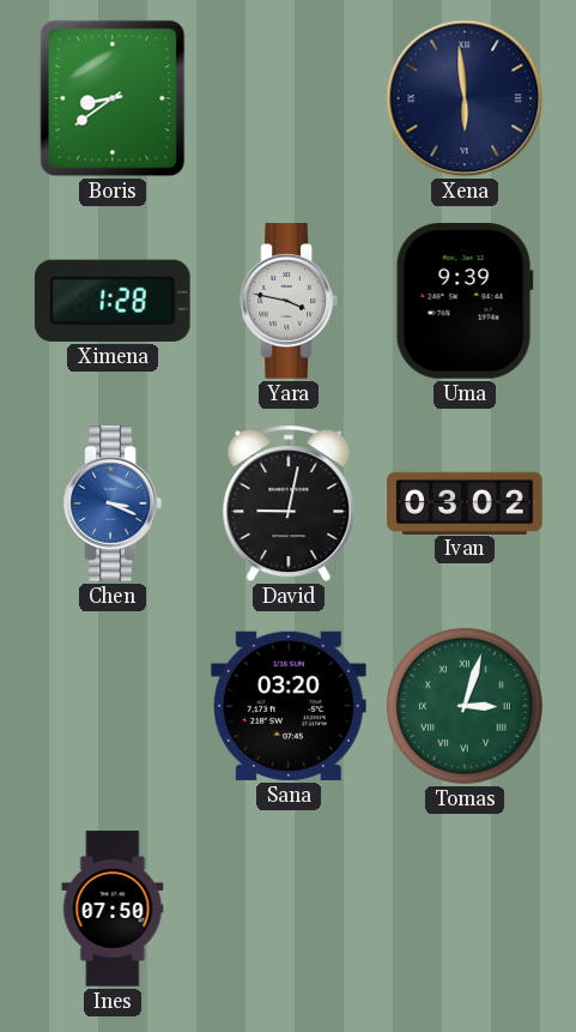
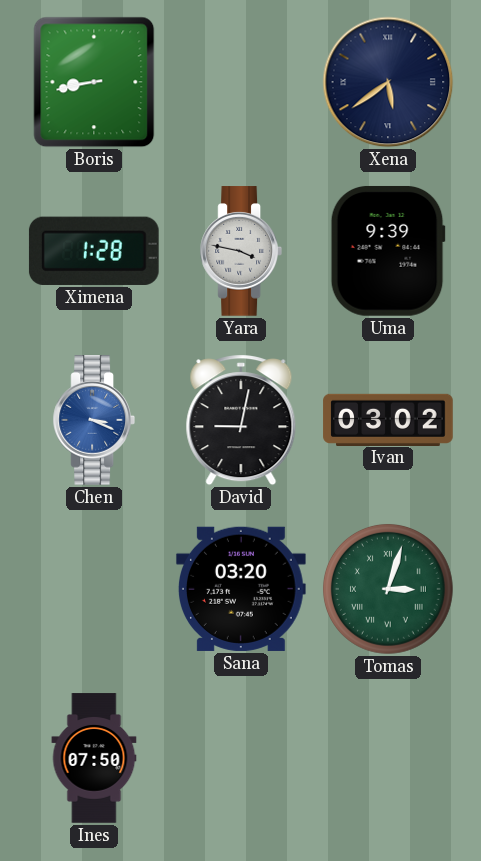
Boris: 8:39 -> 8:43 (94, 82)
Xena: 5:59 -> 5:39 (388, 82)
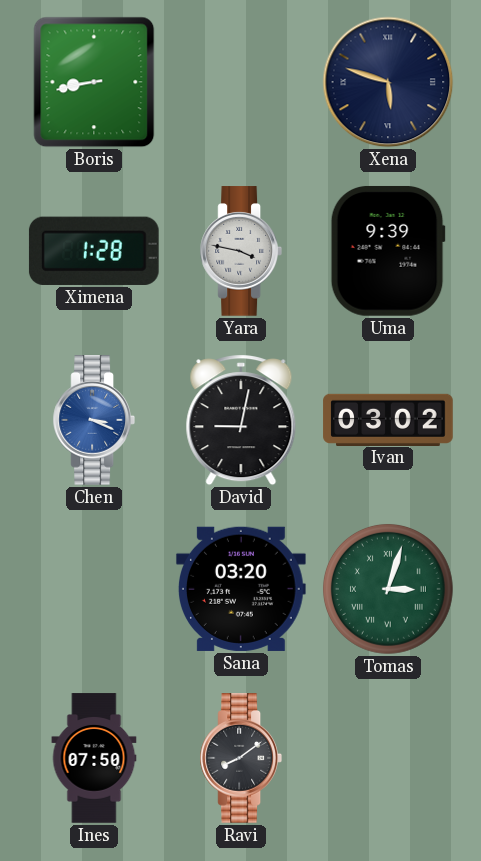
Xena: 5:39 -> 5:48 (388, 82)
Ravi: none -> 8:09 (240, 758)
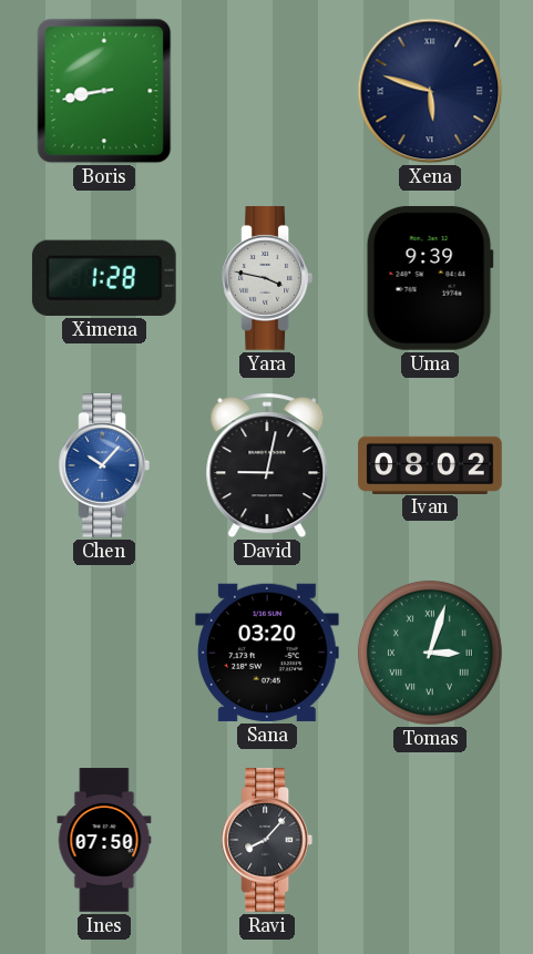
Chen: 3:19 -> 10:07 (103, 465)
Ivan: 03:02 -> 08:02 (430, 464)
Ravi: 8:09 -> 8:07 (266, 840)
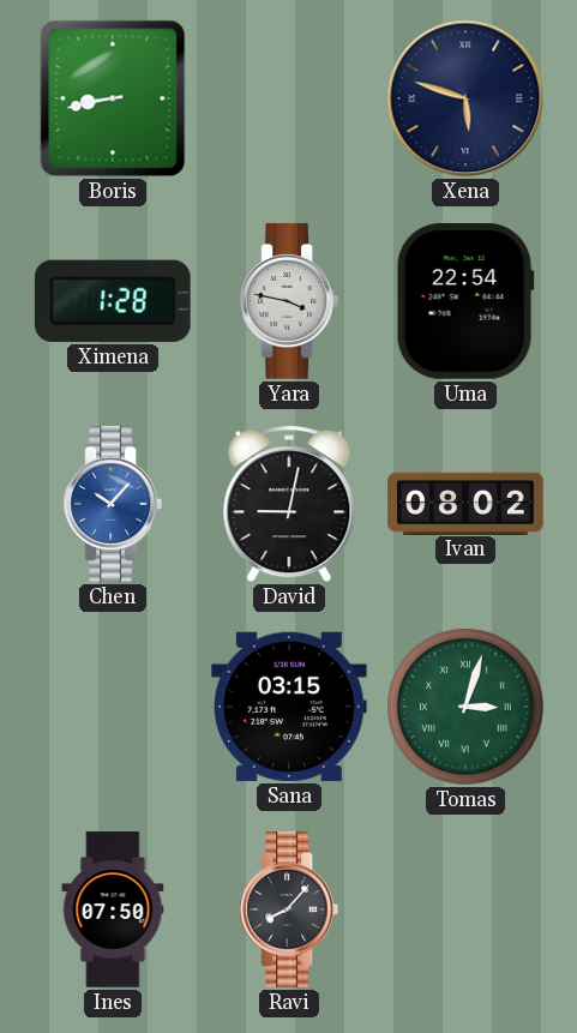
Uma: 9:39 -> 22:54 (465, 301)
Sana: 03:20 -> 03:15 (289, 707)
